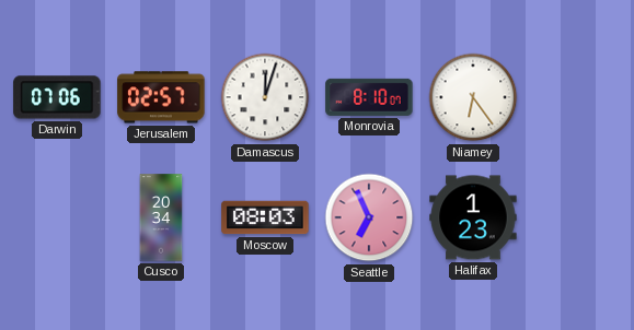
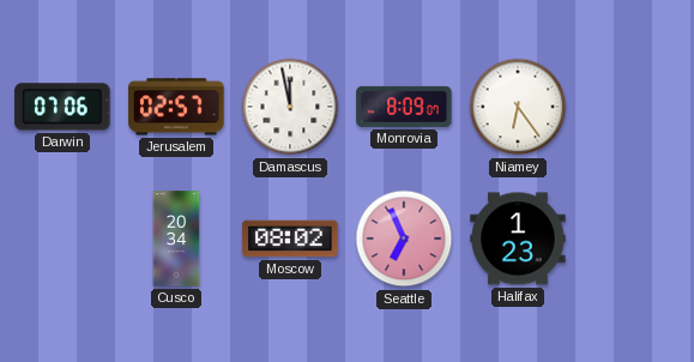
Damascus: 12:03 -> 11:58 (290, 107)
Monrovia: 8:10 -> 8:09 (404, 107)
Moscow: 08:03 -> 08:02 (290, 239)
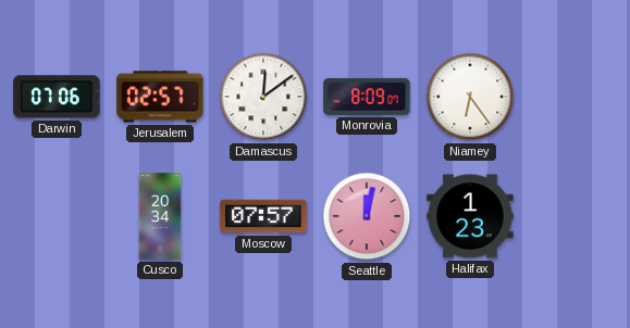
Damascus: 11:58 -> 12:09 (263, 97)
Moscow: 08:02 -> 07:57 (263, 216)
Seattle: 6:56 -> 12:02 (367, 216)
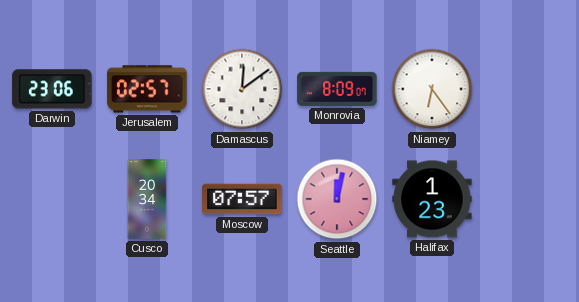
Darwin: 07:06 -> 23:06 (52, 89)
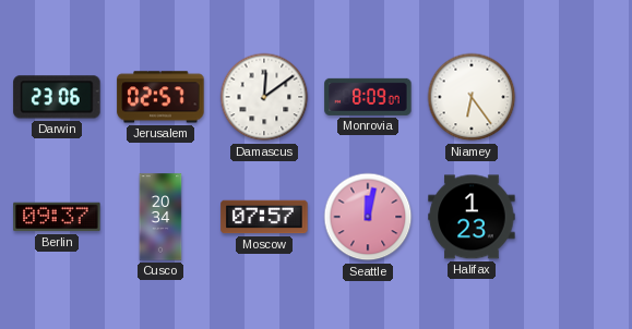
Berlin: none -> 09:37 (57, 217)
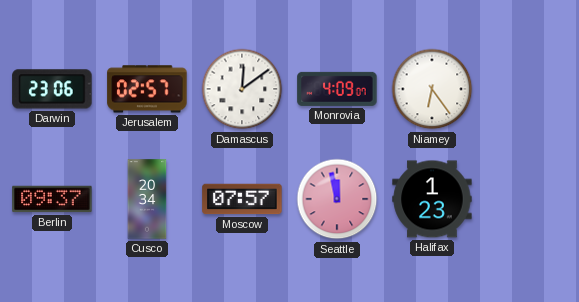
Monrovia: 8:09 -> 4:09 (337, 89)
Seattle: 12:02 -> 11:58 (337, 199)
